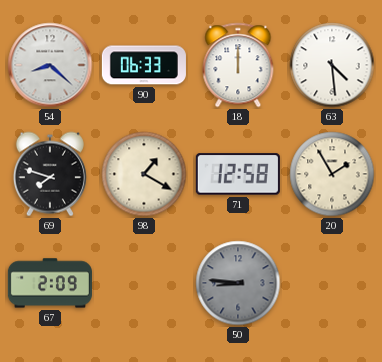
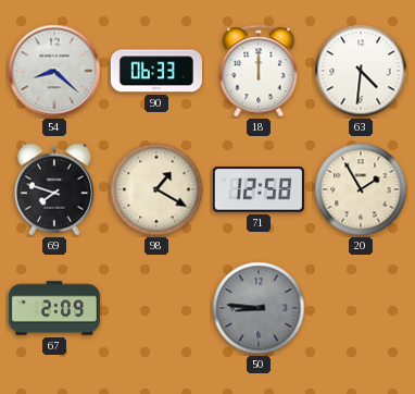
63: 4:29 -> 4:31 (361, 71)
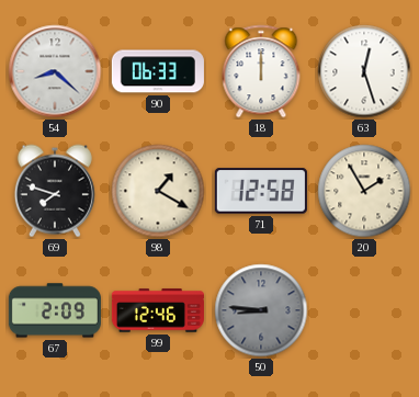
63: 4:31 -> 12:27 (364, 71)
99: none -> 12:46 (158, 310)
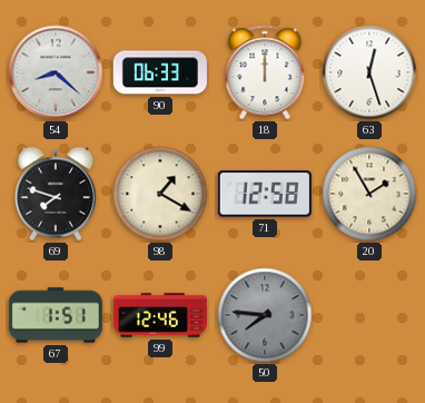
67: 2:09 -> 1:51 (56, 315)
50: 8:46 -> 7:46 (265, 315)
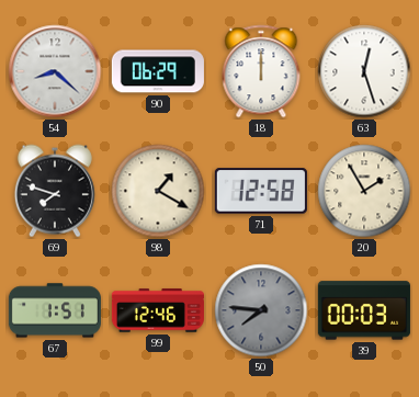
90: 06:33 -> 06:29 (158, 71)
39: none -> 00:03 (364, 310)
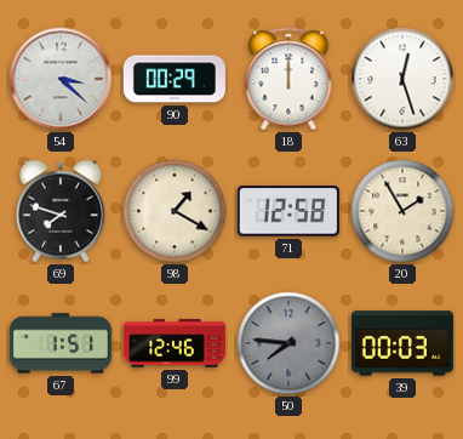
54: 8:22 -> 3:22 (61, 79)
90: 06:29 -> 00:29 (175, 79)
